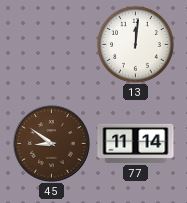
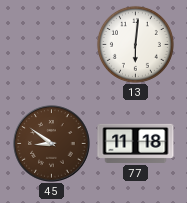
13: 12:01 -> 6:01 (135, 44)
77: 11:14 -> 11:18 (136, 143)
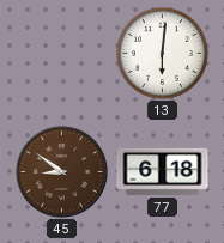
77: 11:18 -> 6:18 (163, 171)
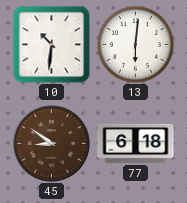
10: none -> 10:31 (51, 44)
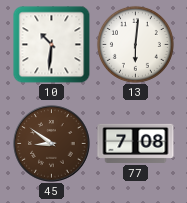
77: 6:18 -> 7:08 (136, 143)
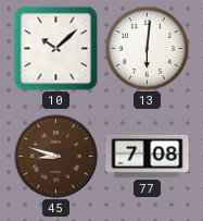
10: 10:31 -> 10:08 (55, 48)
45: 8:51 -> 8:48 (56, 157)
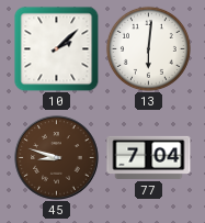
10: 10:08 -> 2:08 (56, 48)
77: 7:08 -> 7:04 (149, 157)
